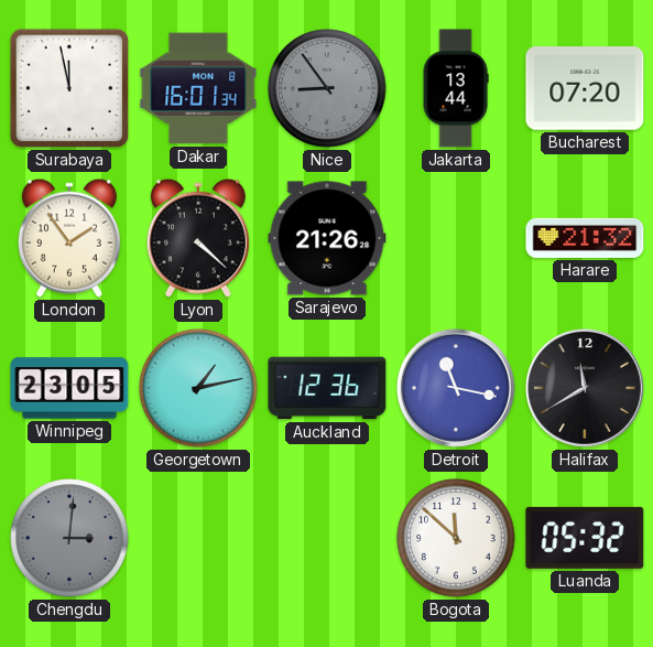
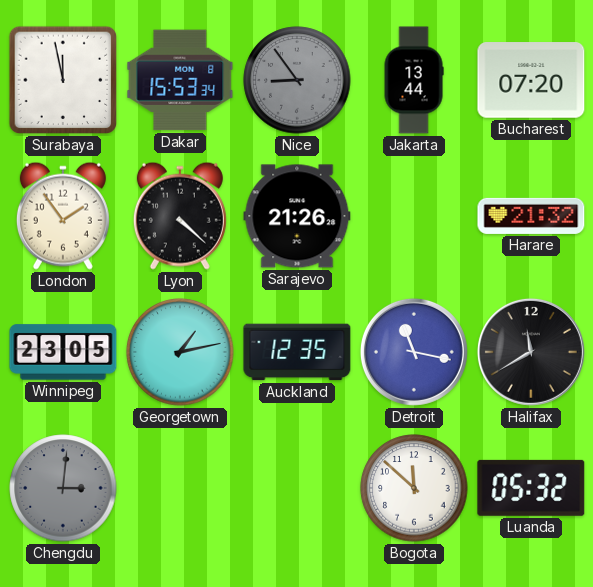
Dakar: 16:01 -> 15:53 (180, 80)
Auckland: 12:36 -> 12:35 (297, 352)
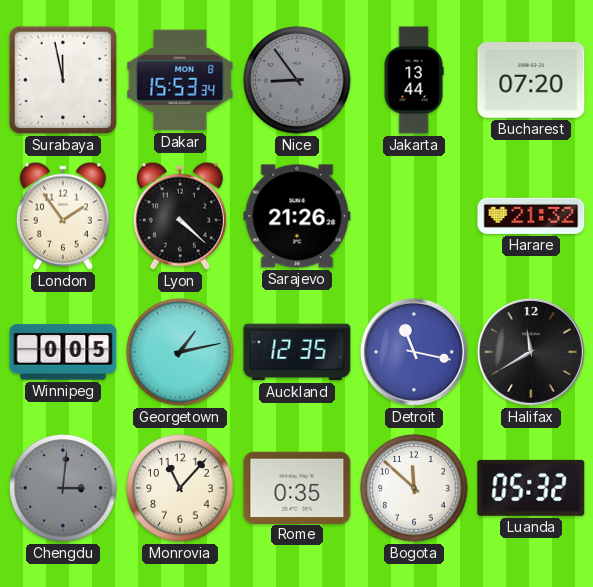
Winnipeg: 23:05 -> 0:05 (63, 352)
Monrovia: none -> 11:07 (180, 488)
Rome: none -> 0:35 (297, 487)
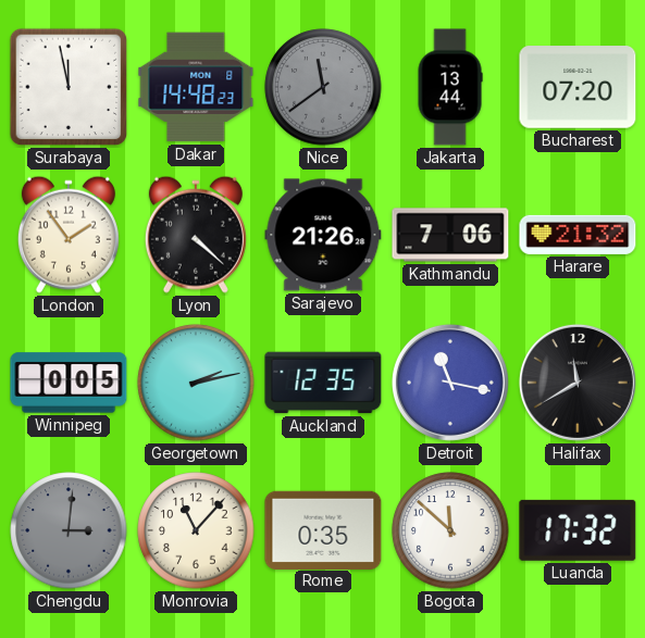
Dakar: 15:53 -> 14:48 (196, 87)
Nice: 8:54 -> 11:39 (323, 87)
Kathmandu: none -> 7:06 (450, 235)
Georgetown: 1:13 -> 2:13 (196, 383)
Luanda: 05:32 -> 17:32 (578, 530)
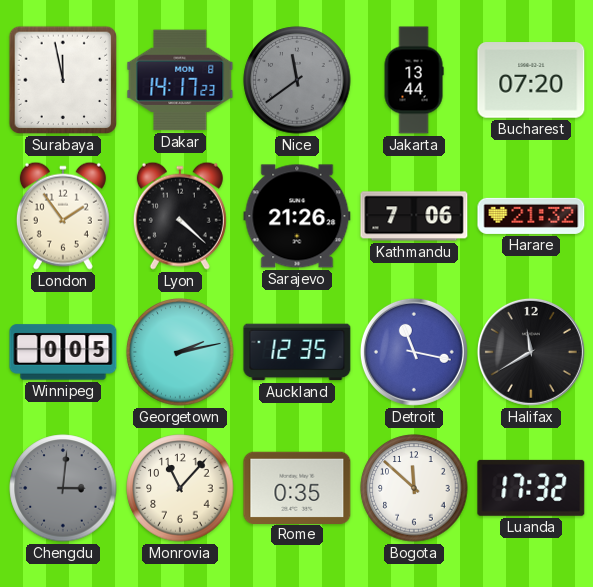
Dakar: 14:48 -> 14:17 (180, 80)
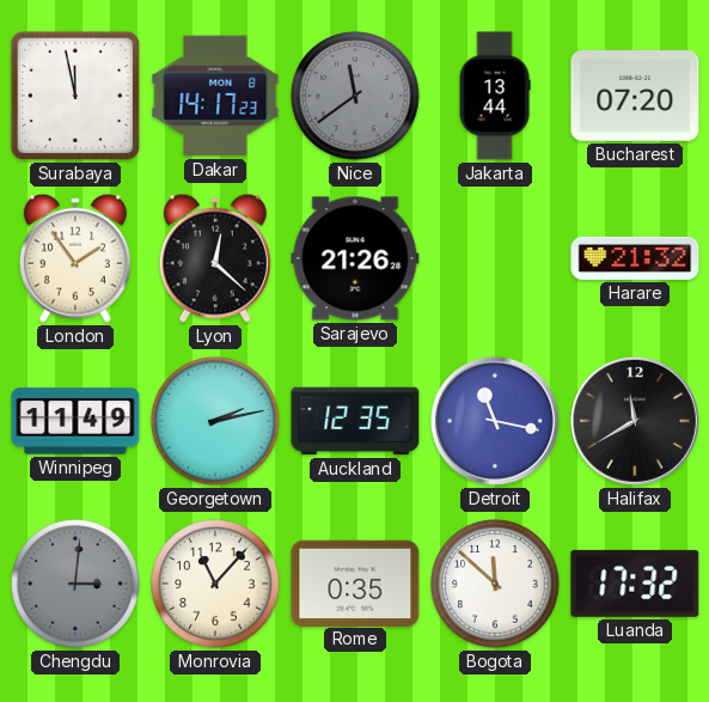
Lyon: 4:22 -> 12:22 (215, 258)
Kathmandu: 7:06 -> none (414, 216)
Winnipeg: 0:05 -> 11:49 (75, 421)
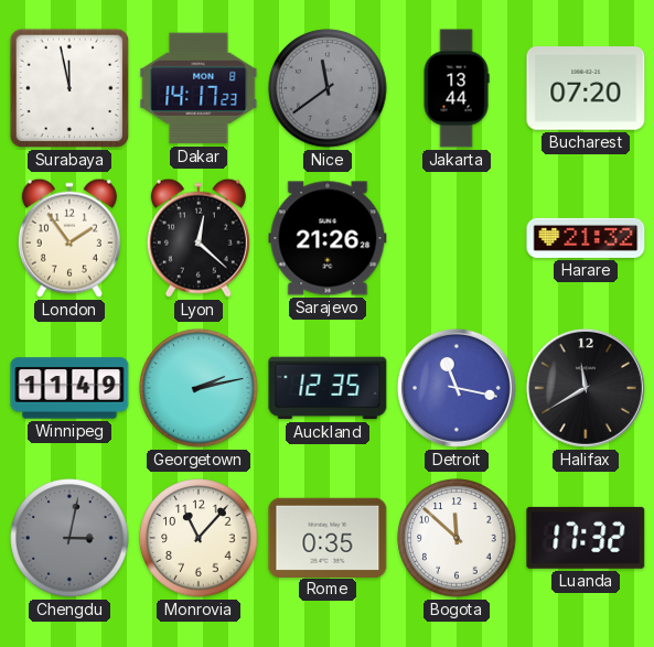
Chengdu: 3:01 -> 3:02 (69, 538)
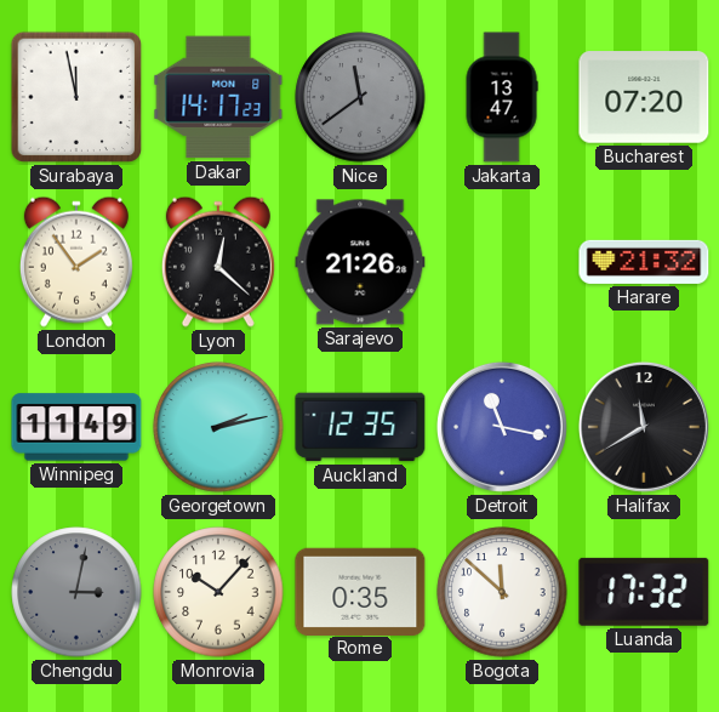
Jakarta: 13:44 -> 13:47 (502, 97)
Monrovia: 11:07 -> 10:07 (218, 592)
